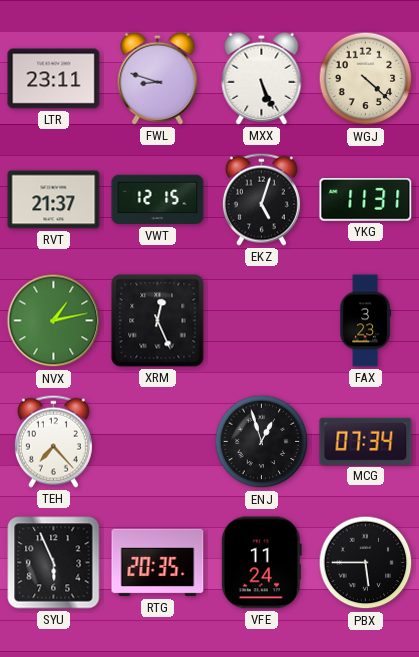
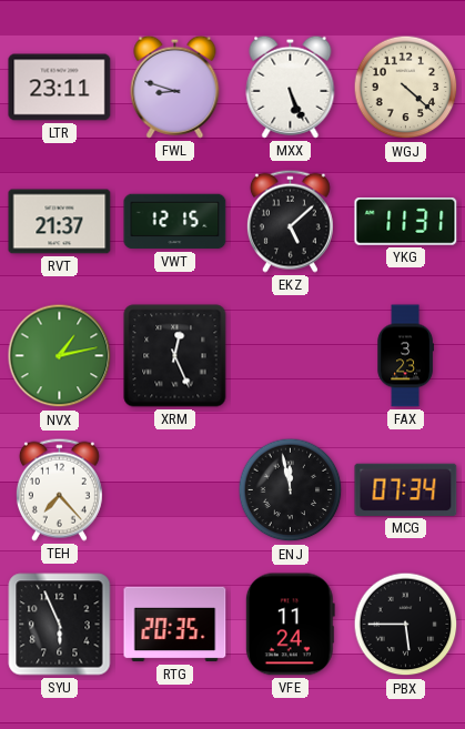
EKZ: 5:03 -> 5:08 (290, 221)
ENJ: 12:57 -> 11:58 (291, 490)
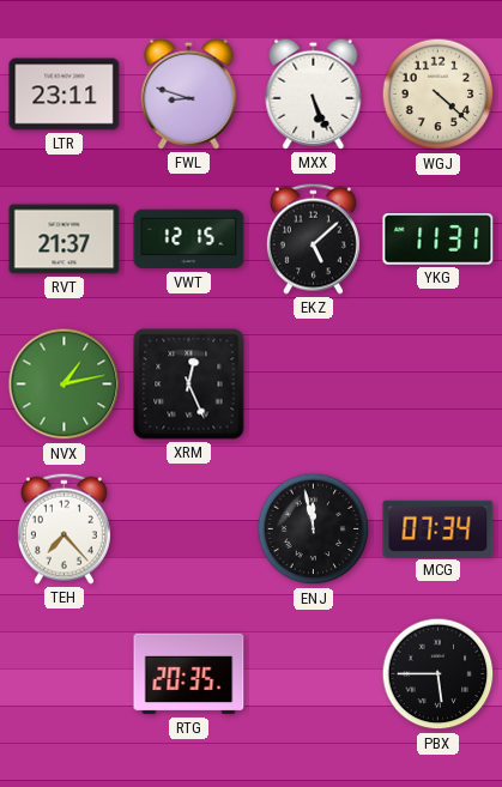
FAX: 3:23 -> none (405, 356)
SYU: 5:56 -> none (60, 625)
VFE: 11:24 -> none (290, 625)
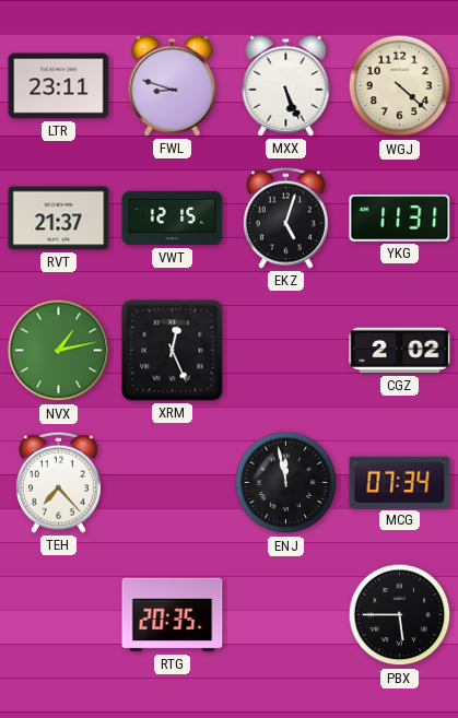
EKZ: 5:08 -> 5:03 (285, 217)
CGZ: none -> 2:02 (400, 351)
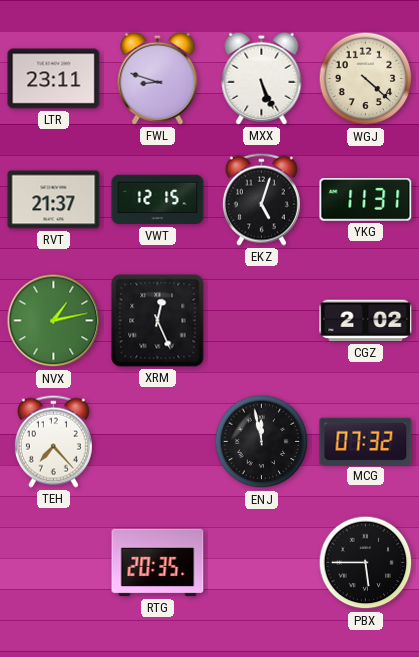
MCG: 07:34 -> 07:32 (366, 441)
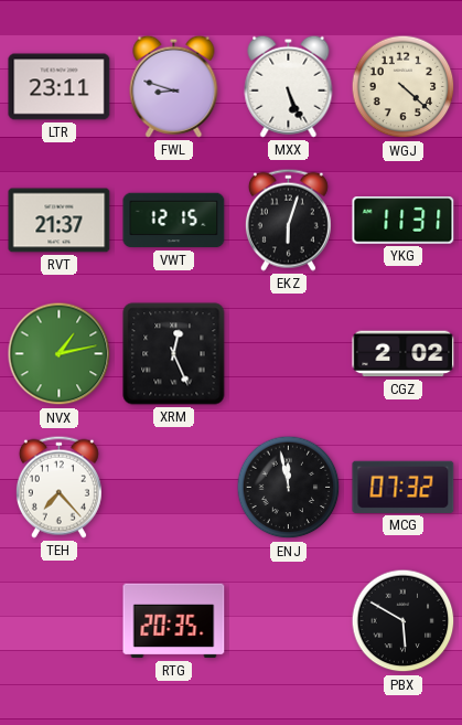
EKZ: 5:03 -> 6:03 (288, 220)
PBX: 5:45 -> 5:50 (404, 621)
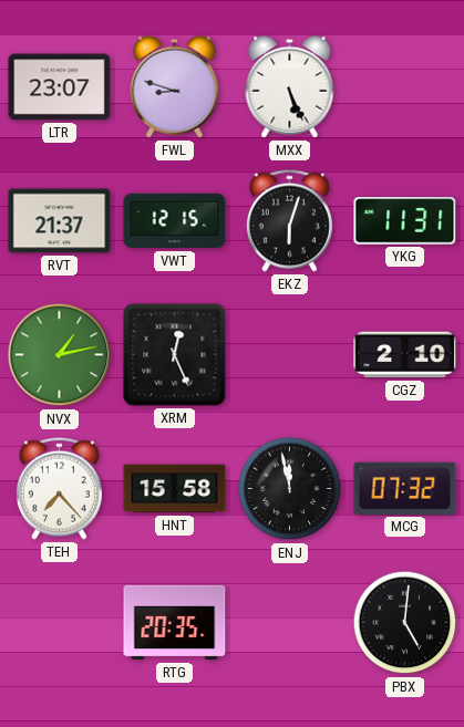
LTR: 23:11 -> 23:07 (60, 87)
WGJ: 4:22 -> none (404, 87)
CGZ: 2:02 -> 2:10 (405, 355)
HNT: none -> 15:58 (175, 489)
PBX: 5:50 -> 5:01 (405, 623)
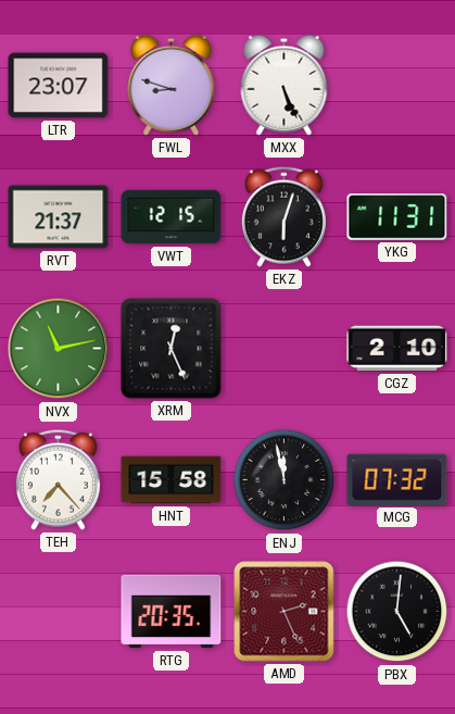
NVX: 1:13 -> 11:13 (59, 349)
AMD: none -> 2:26 (285, 612)
